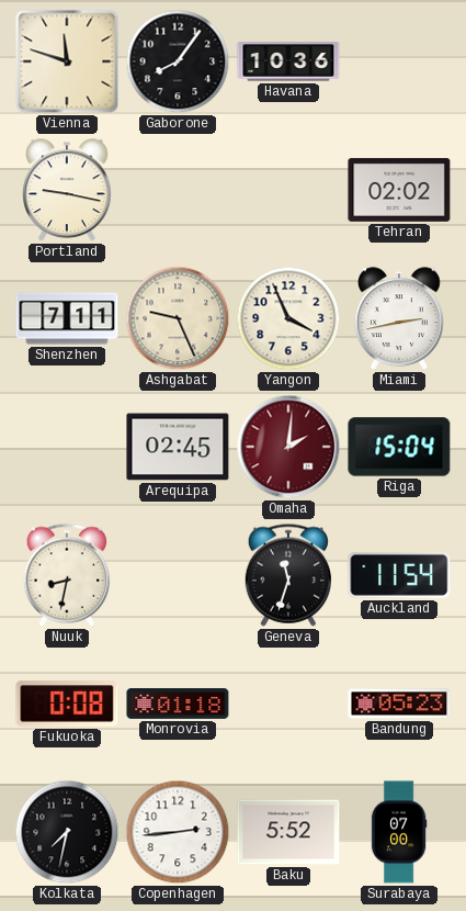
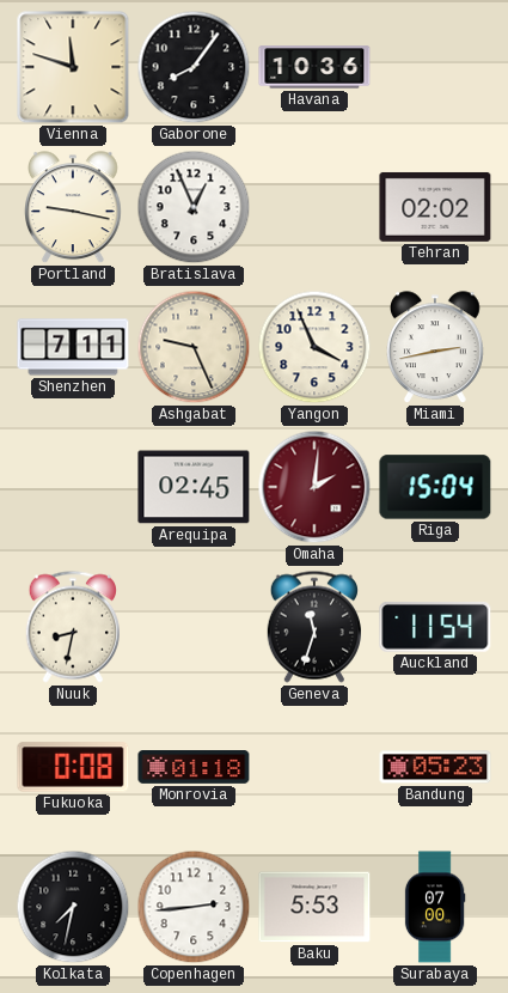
Bratislava: none -> 12:56 (194, 207)
Baku: 5:52 -> 5:53 (314, 907)
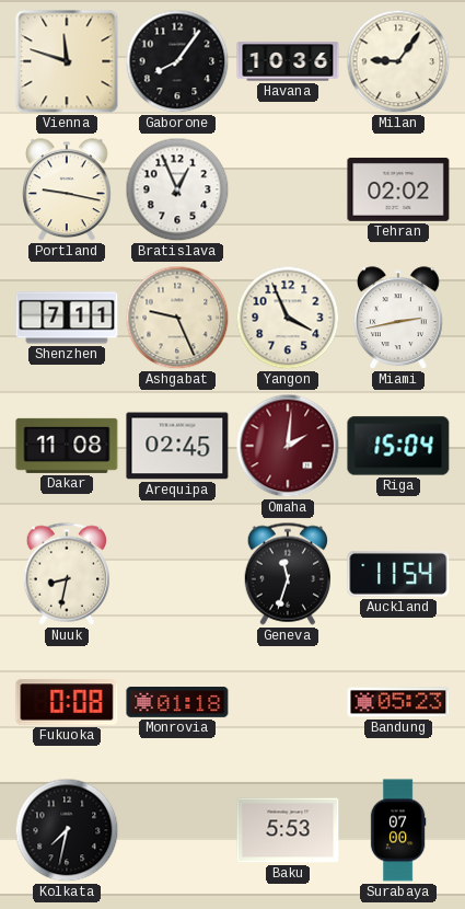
Milan: none -> 9:06 (398, 61)
Dakar: none -> 11:08 (67, 446)
Copenhagen: 2:44 -> none (194, 907)
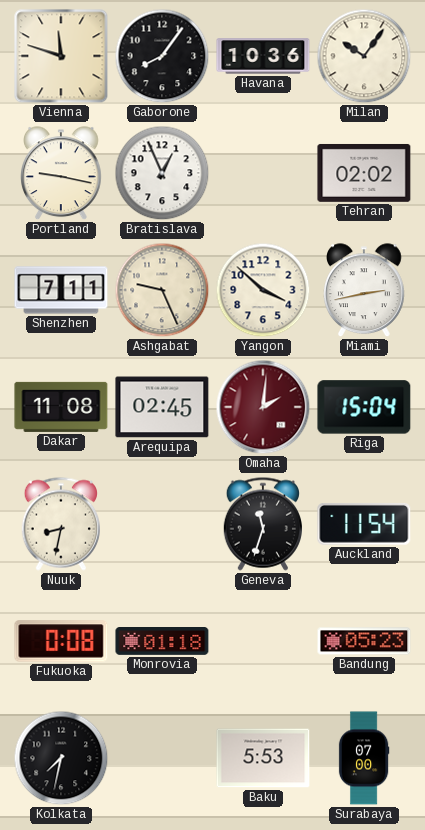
Milan: 9:06 -> 10:06 (364, 56)
Yangon: 3:56 -> 3:52 (263, 290)
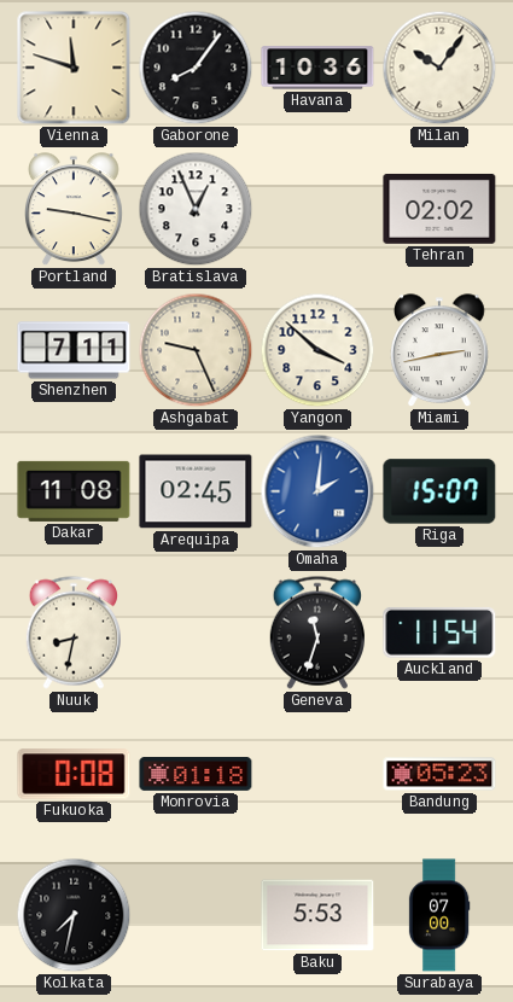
Omaha dial: burgundy -> blue (317, 491)
Riga: 15:04 -> 15:07 (439, 491)
